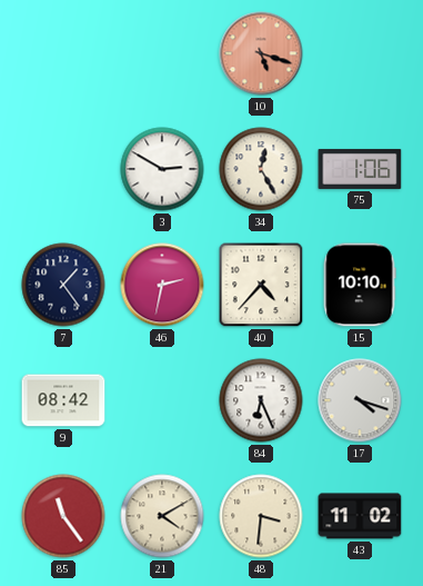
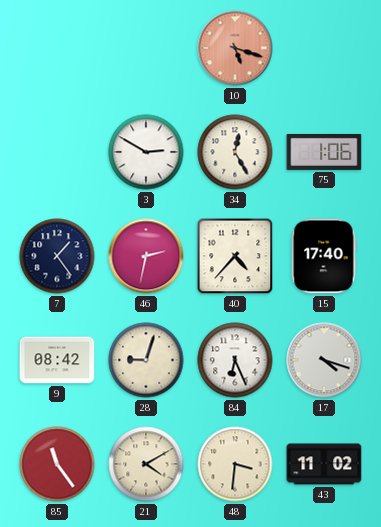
15: 10:10 -> 17:40 (324, 256)
28: none -> 9:03 (146, 360)
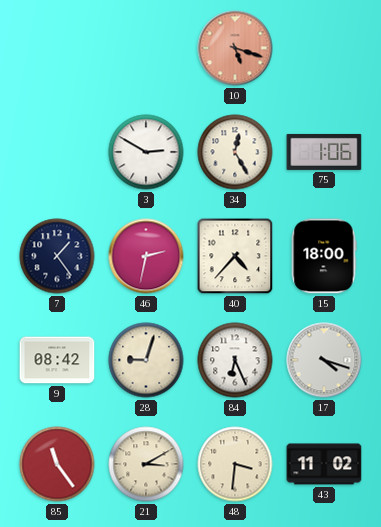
15: 17:40 -> 18:00 (324, 256)
21: 4:10 -> 3:10 (146, 464)
